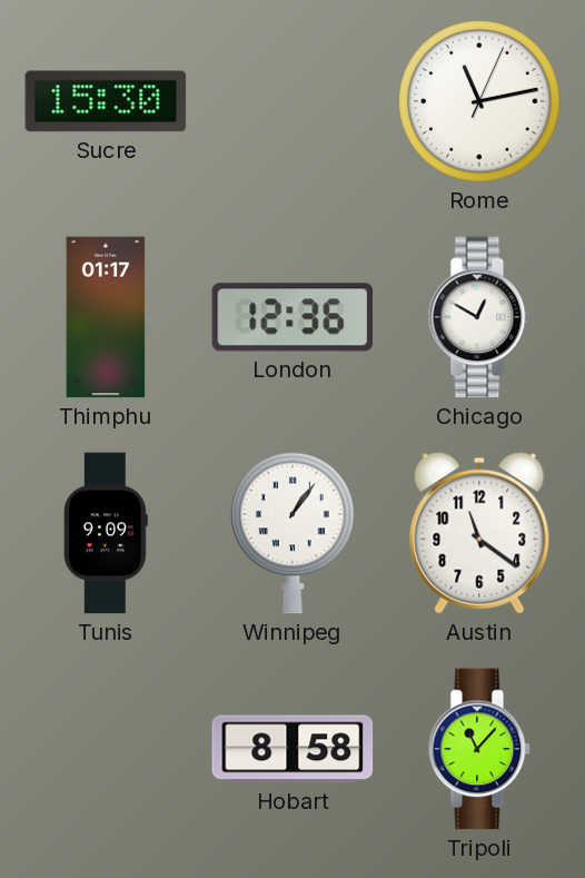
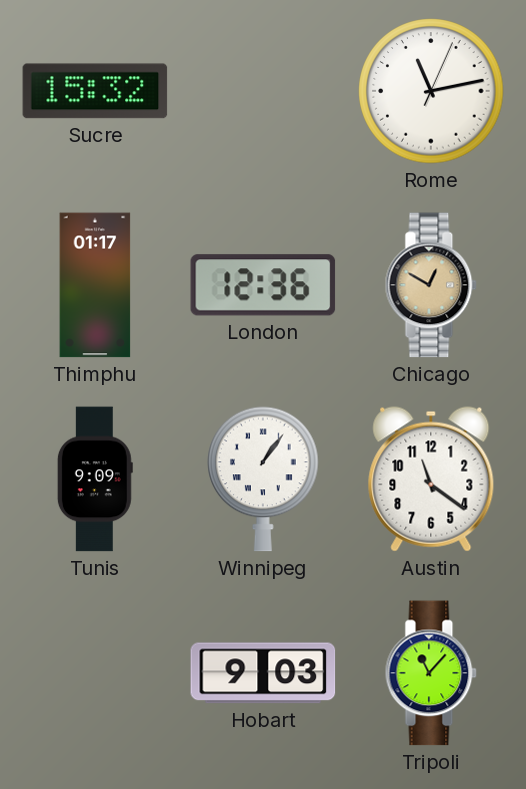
Sucre: 15:30 -> 15:32 (95, 91)
Chicago dial: white -> champagne (431, 285)
Hobart: 8:58 -> 9:03 (263, 673)
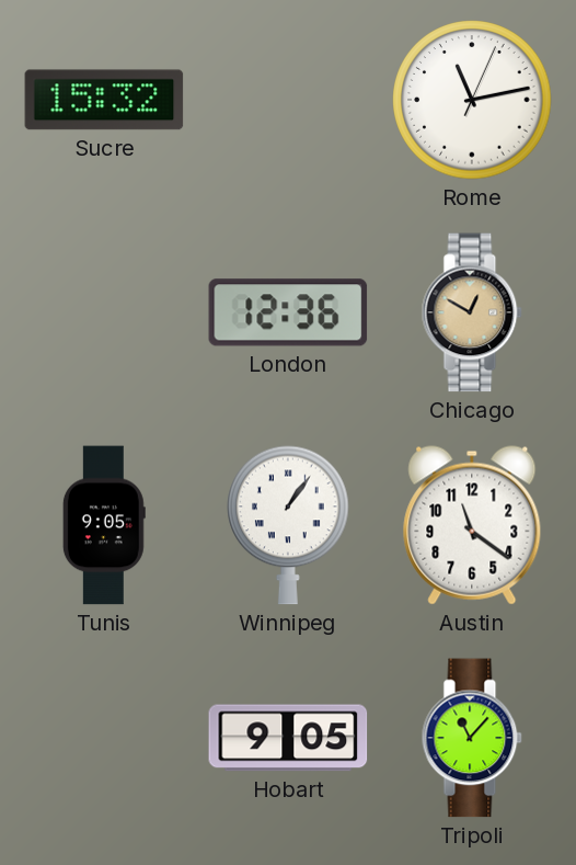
Thimphu: 01:17 -> none (95, 285)
Tunis: 9:09 -> 9:05 (104, 525)
Hobart: 9:03 -> 9:05 (288, 738)
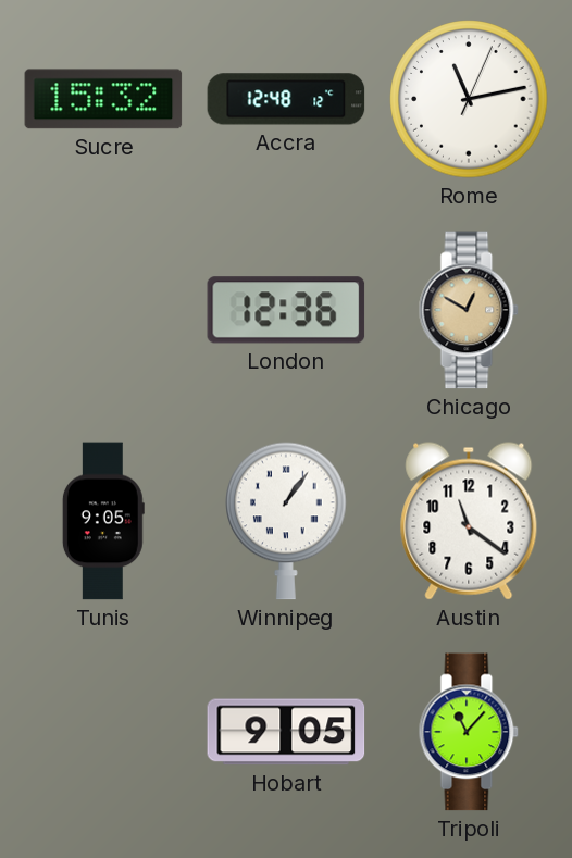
Accra: none -> 12:48 (286, 99)
